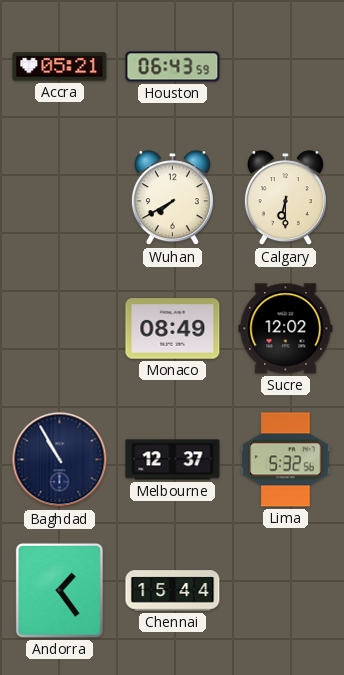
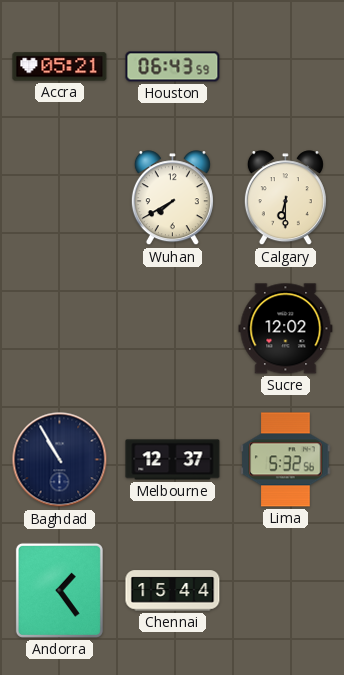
Monaco: 08:49 -> none (173, 329)
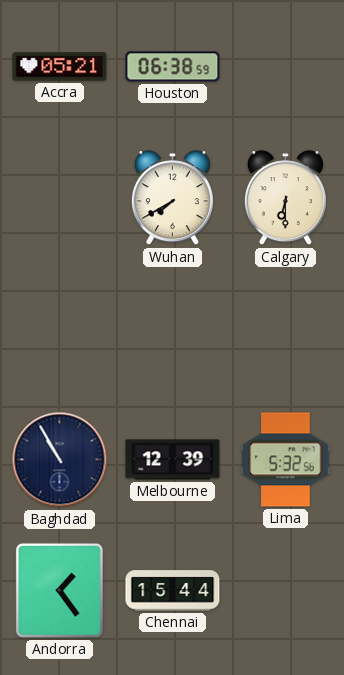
Houston: 06:43 -> 06:38 (173, 67)
Sucre: 12:02 -> none (286, 329)
Melbourne: 12:37 -> 12:39 (173, 460)
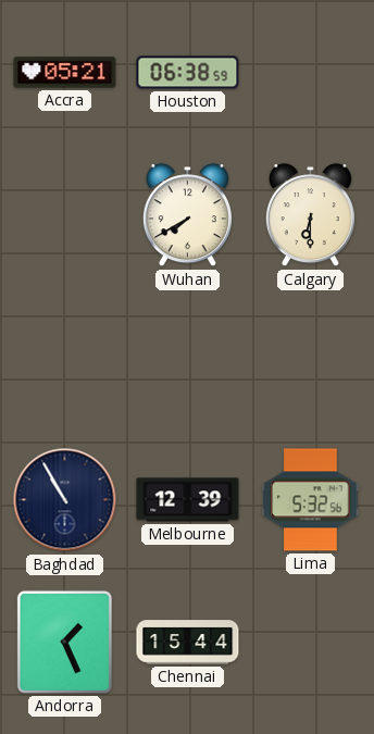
Andorra: 1:24 -> 1:26 (64, 642)
